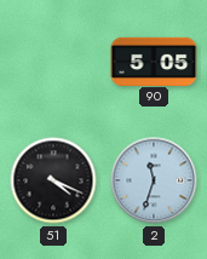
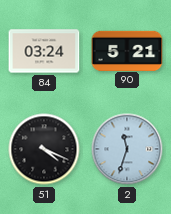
84: none -> 03:24 (44, 51)
90: 5:05 -> 5:21 (127, 50)
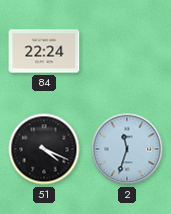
84: 03:24 -> 22:24 (44, 51)
90: 5:21 -> none (127, 50)
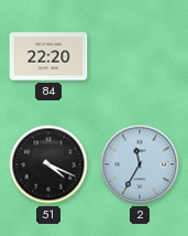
84: 22:24 -> 22:20 (48, 56)
2: 11:33 -> 11:35 (140, 164)
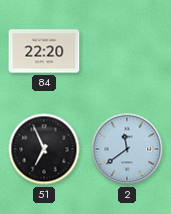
51: 4:19 -> 6:56 (44, 149)
2: 11:35 -> 11:39 (127, 149)
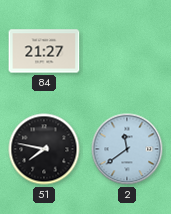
84: 22:20 -> 21:27 (44, 51)
51: 6:56 -> 7:47 (44, 149)
